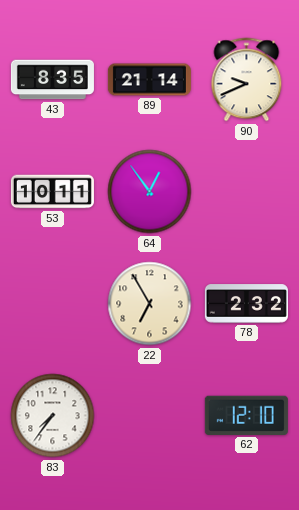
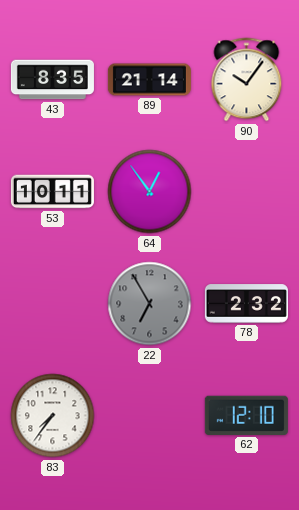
90: 9:41 -> 10:06 (247, 80)
22 dial: cream -> grey (150, 304)
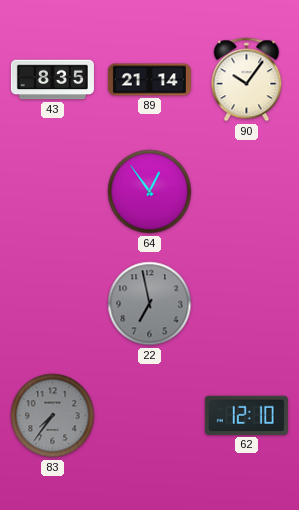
53: 10:11 -> none (52, 192)
22: 6:55 -> 6:58 (150, 304)
78: 2:32 -> none (246, 304)
83 dial: white -> grey (53, 416)
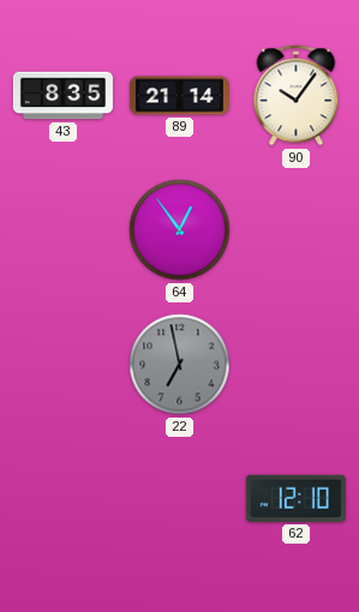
83: 7:36 -> none (53, 416)
